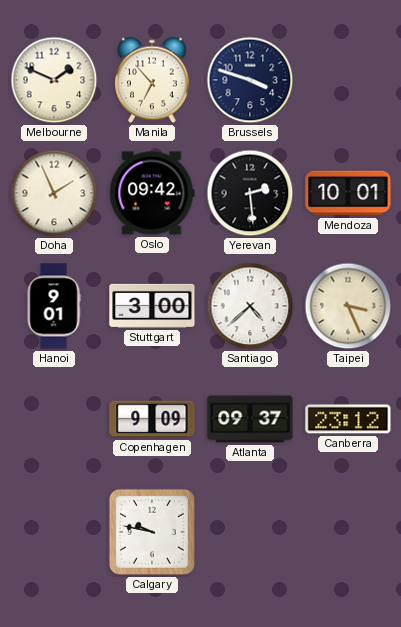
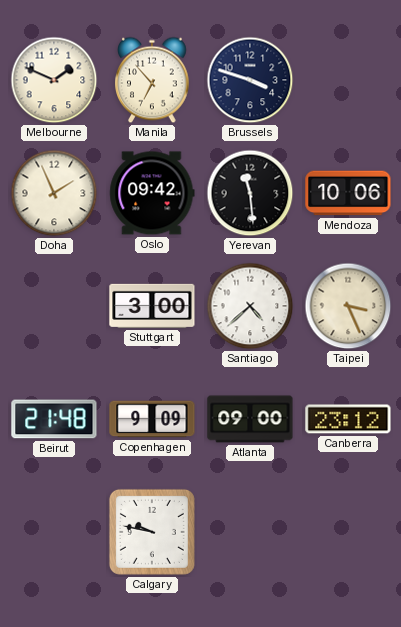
Yerevan: 2:29 -> 11:29 (250, 193)
Mendoza: 10:01 -> 10:06 (348, 193)
Hanoi: 9:01 -> none (54, 306)
Beirut: none -> 21:48 (54, 419)
Atlanta: 09:37 -> 09:00 (250, 419)
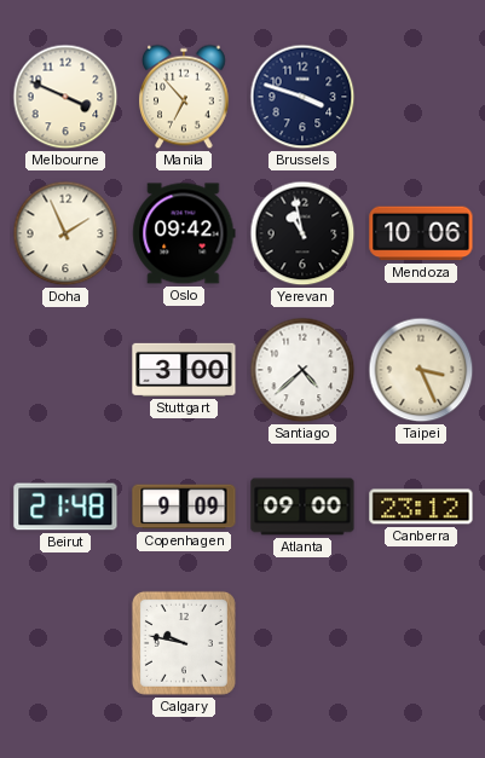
Melbourne: 1:49 -> 3:49 (65, 97)
Yerevan: 11:29 -> 10:58 (302, 233)
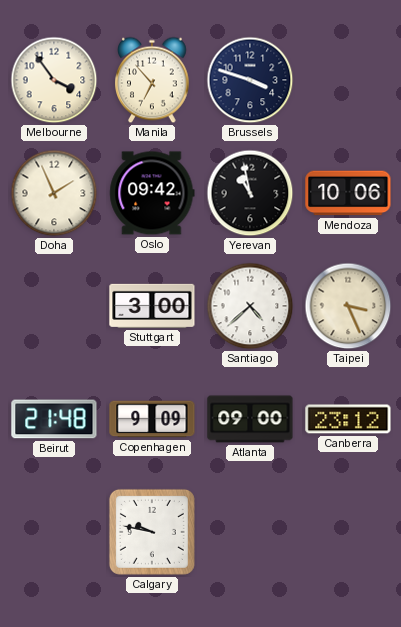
Melbourne: 3:49 -> 3:54 (54, 80)
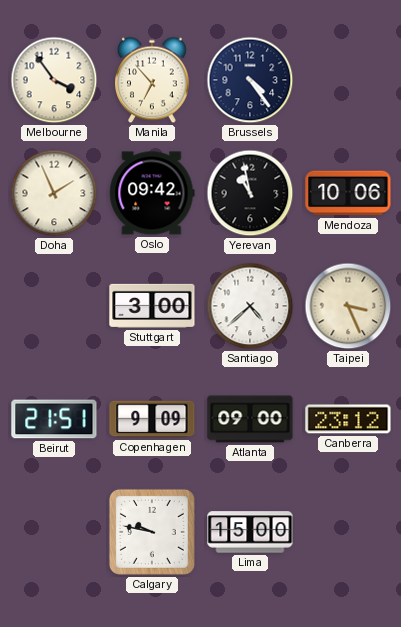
Brussels: 3:48 -> 4:24 (250, 80)
Beirut: 21:48 -> 21:51 (54, 419)
Lima: none -> 15:00 (250, 532)
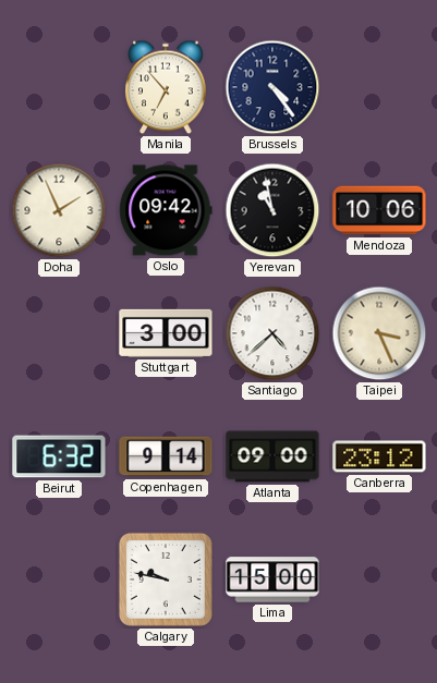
Melbourne: 3:54 -> none (54, 80)
Beirut: 21:51 -> 6:32 (59, 456)
Copenhagen: 9:09 -> 9:14 (166, 456)
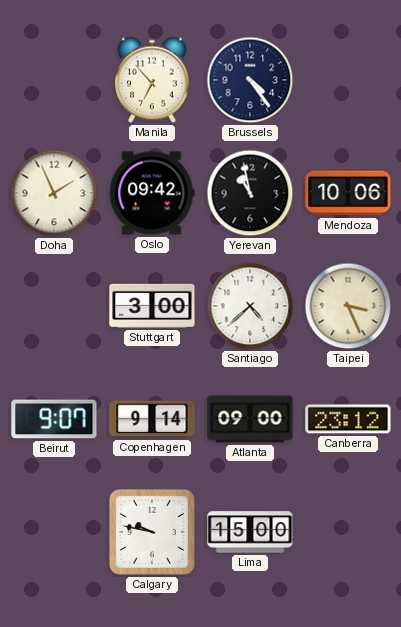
Beirut: 6:32 -> 9:07 (54, 419)
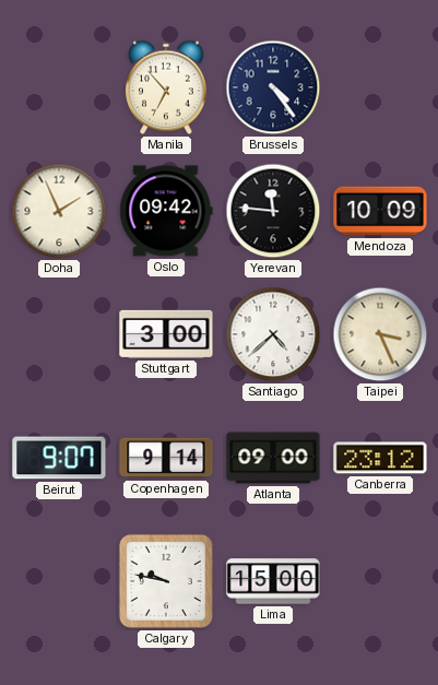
Yerevan: 10:58 -> 11:46 (273, 211)
Mendoza: 10:06 -> 10:09 (380, 211)
